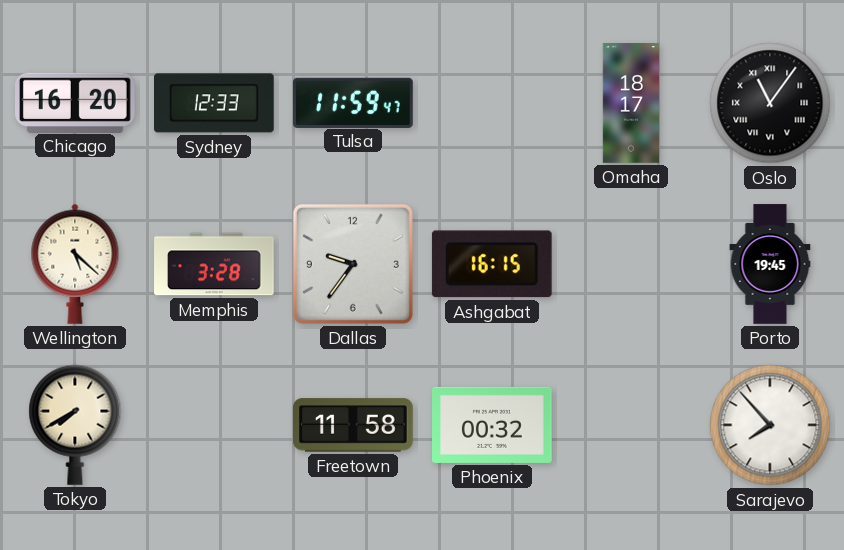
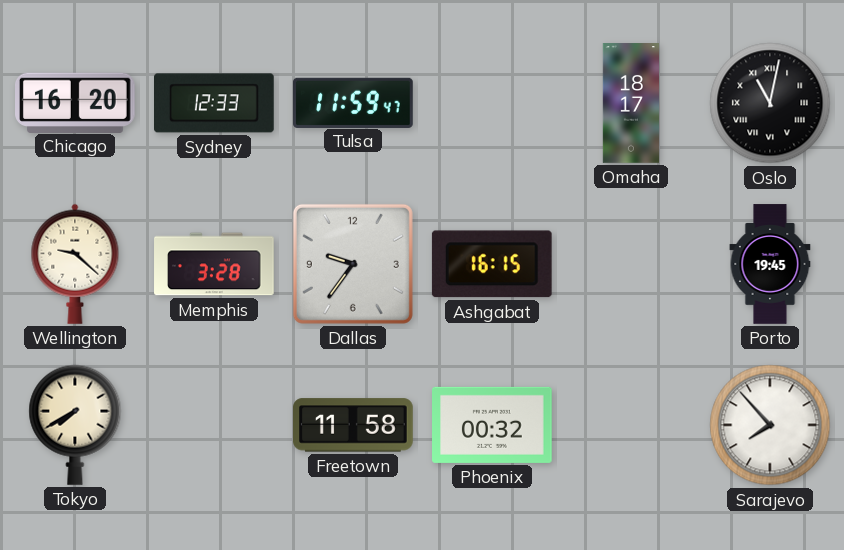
Oslo: 11:06 -> 11:02 (770, 103)
Wellington: 5:22 -> 9:22 (75, 264)
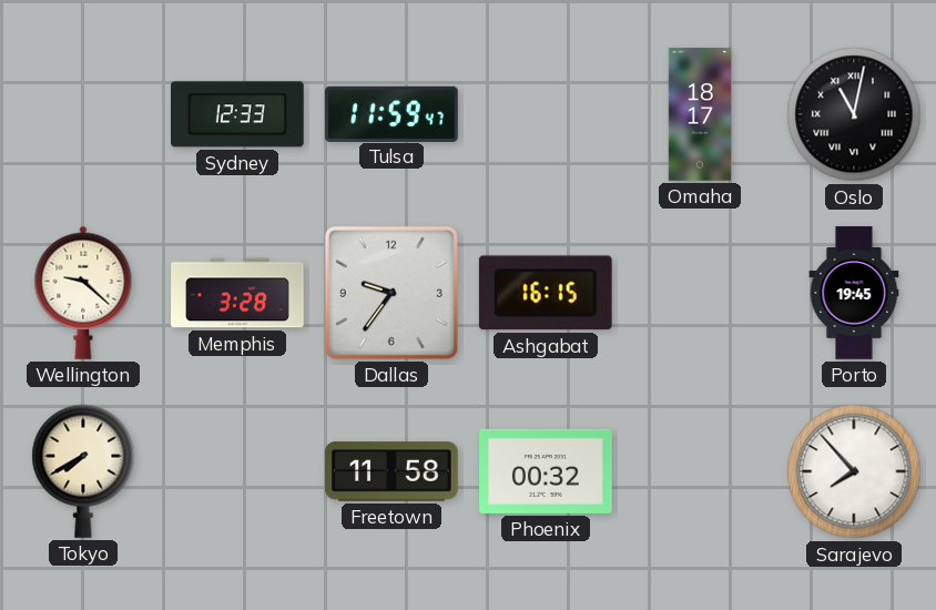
Chicago: 16:20 -> none (76, 102)
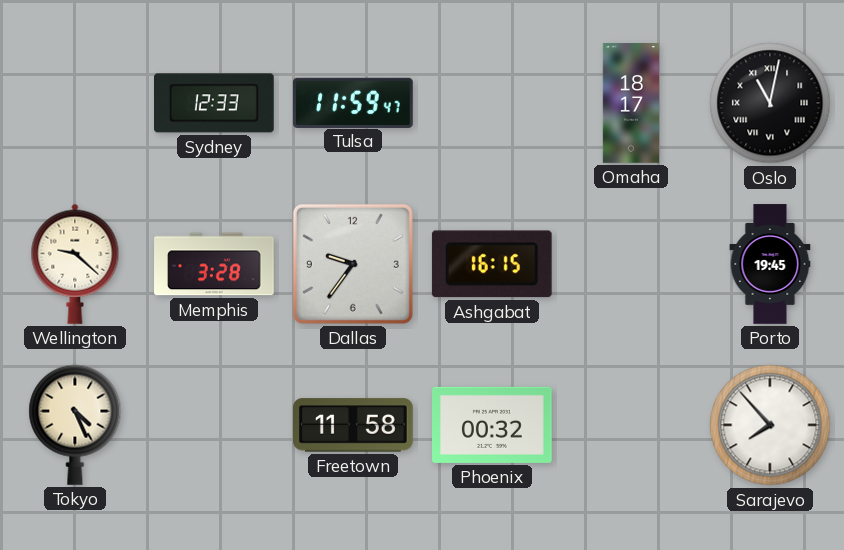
Tokyo: 7:40 -> 4:26 (75, 425)
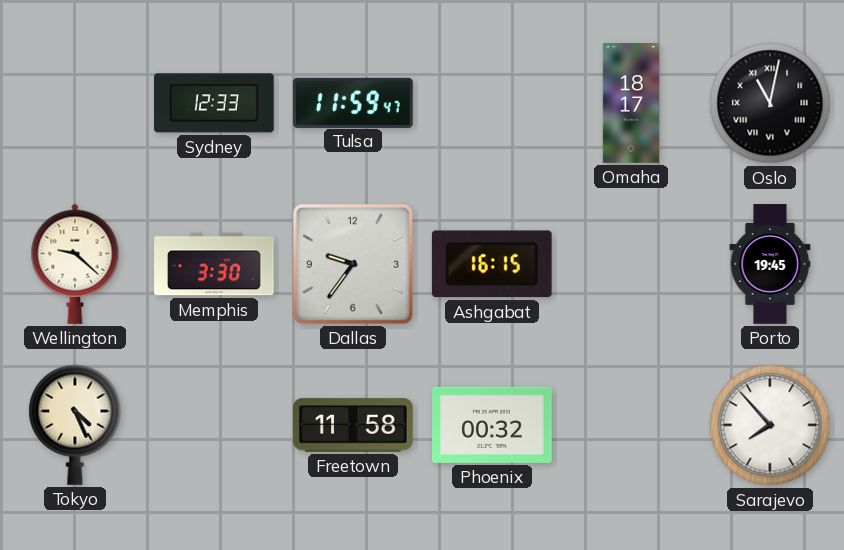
Memphis: 3:28 -> 3:30 (214, 264)
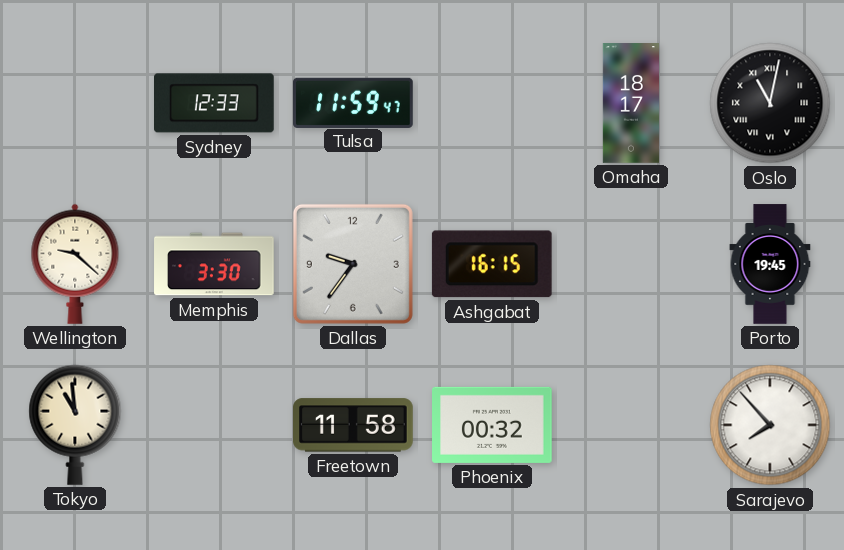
Tokyo: 4:26 -> 10:59 (75, 425)
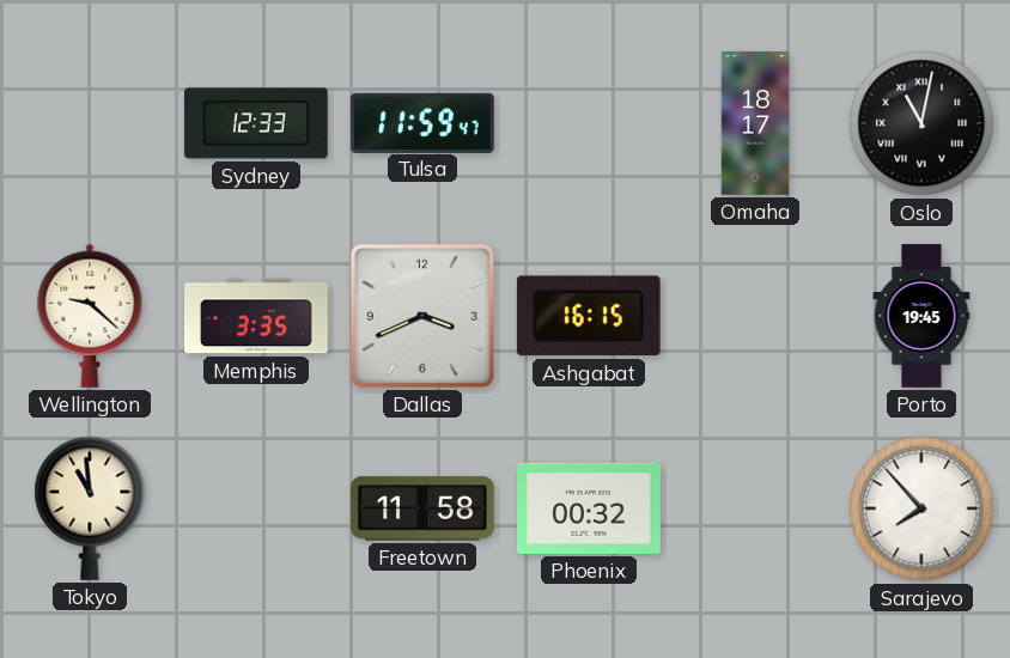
Memphis: 3:30 -> 3:35 (256, 316)
Dallas: 9:36 -> 3:41 (422, 316)
